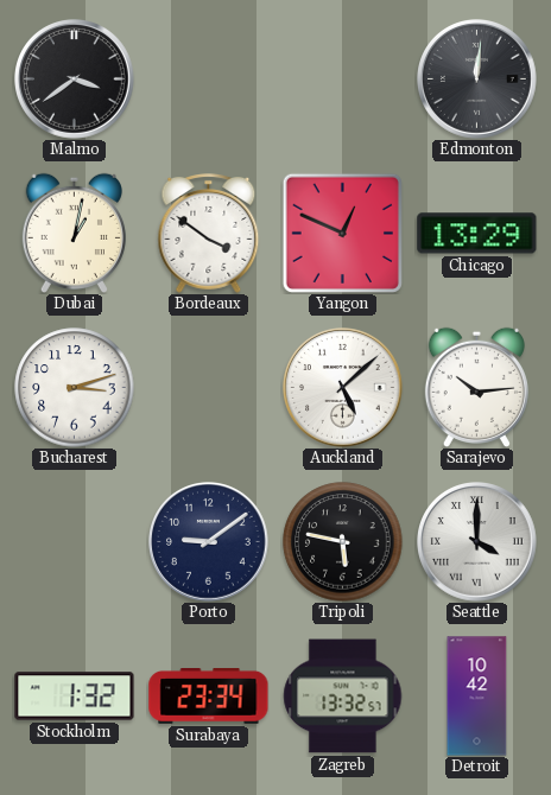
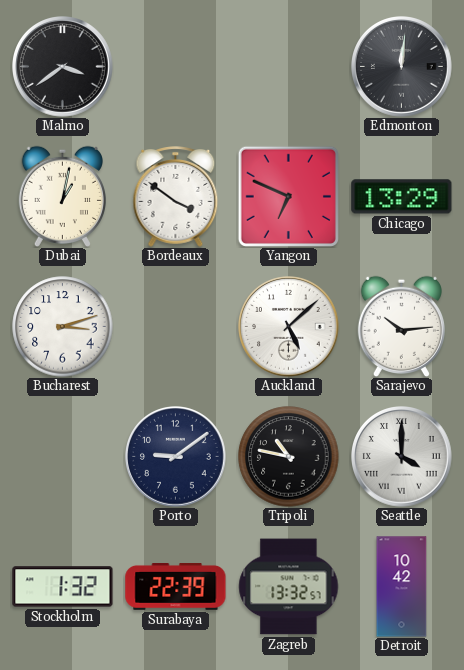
Yangon: 12:49 -> 6:49 (288, 196)
Tripoli: 5:47 -> 10:47 (289, 457)
Surabaya: 23:34 -> 22:39 (176, 587)
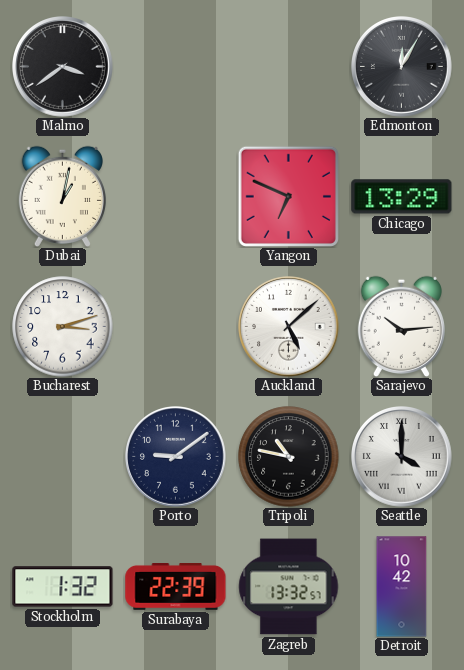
Edmonton: 12:01 -> 12:05 (402, 67)
Bordeaux: 3:51 -> none (176, 197)
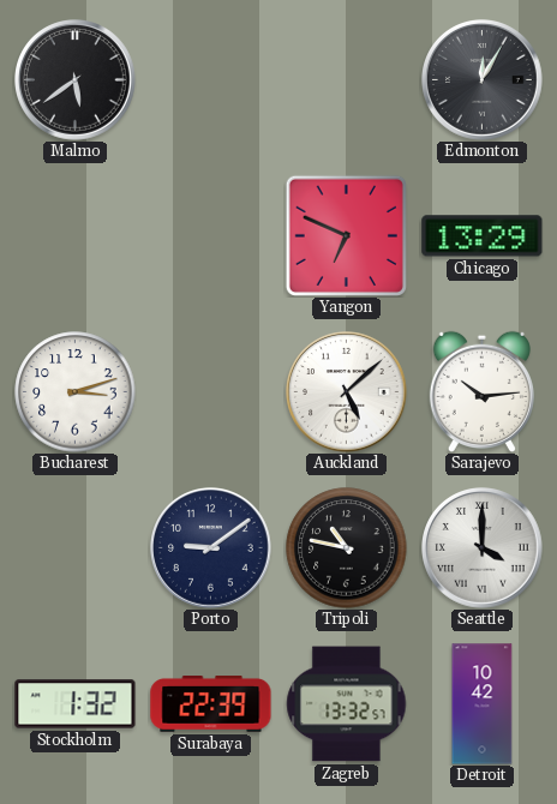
Malmo: 3:39 -> 5:39 (76, 80)
Dubai: 1:02 -> none (62, 196)
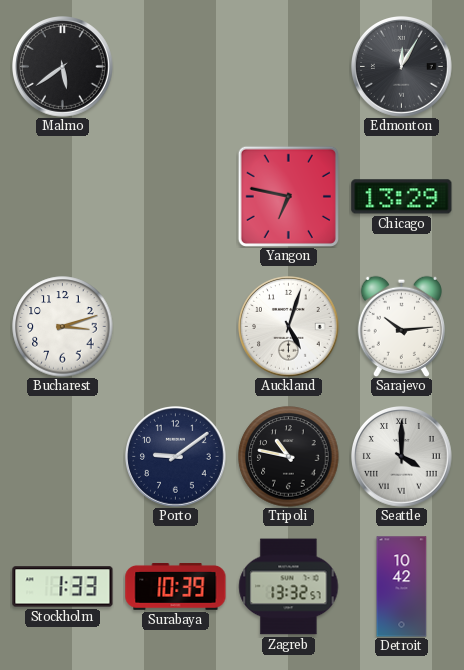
Yangon: 6:49 -> 6:47 (288, 196)
Auckland: 5:08 -> 5:03 (289, 327)
Stockholm: 1:32 -> 1:33 (63, 587)
Surabaya: 22:39 -> 10:39 (176, 587)
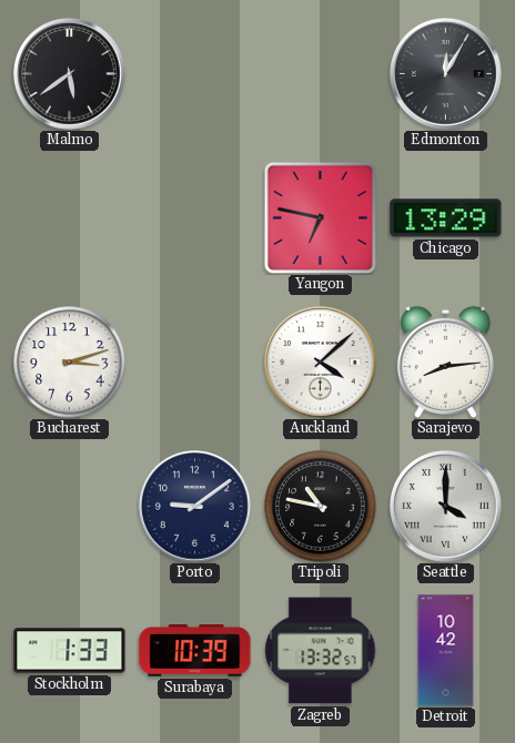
Auckland: 5:03 -> 4:08 (321, 363)
Sarajevo: 10:14 -> 8:14 (445, 362)
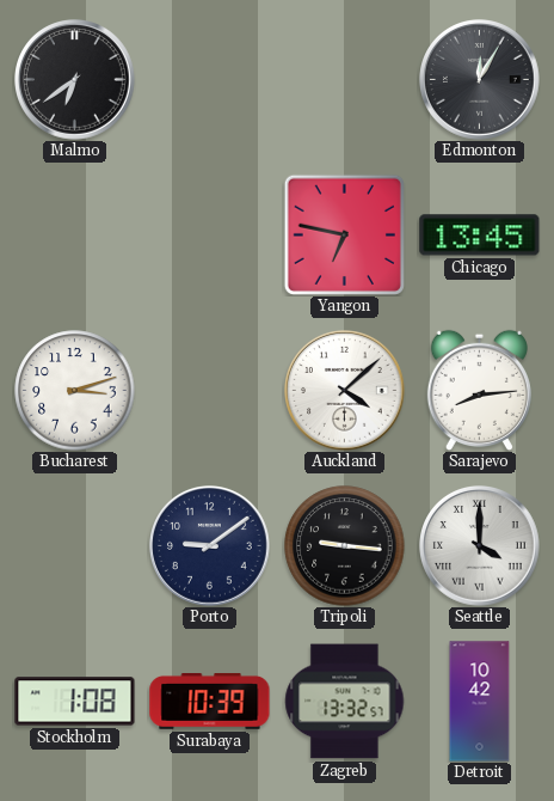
Malmo: 5:39 -> 6:39 (75, 80)
Chicago: 13:29 -> 13:45 (480, 236)
Tripoli: 10:47 -> 9:16 (345, 546)
Stockholm: 1:33 -> 1:08 (75, 702)
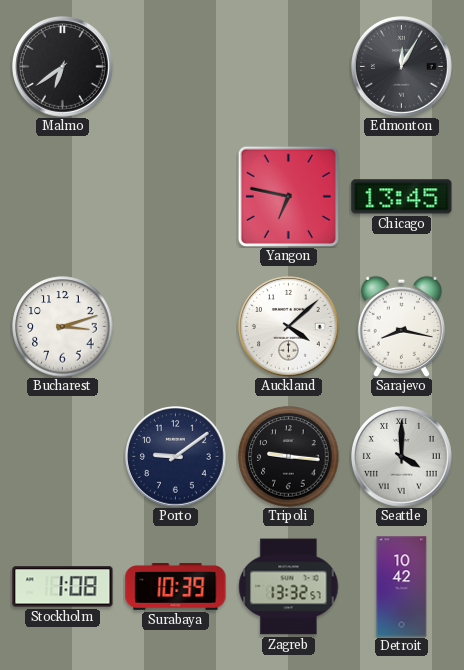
Sarajevo: 8:14 -> 8:17 (401, 326)
